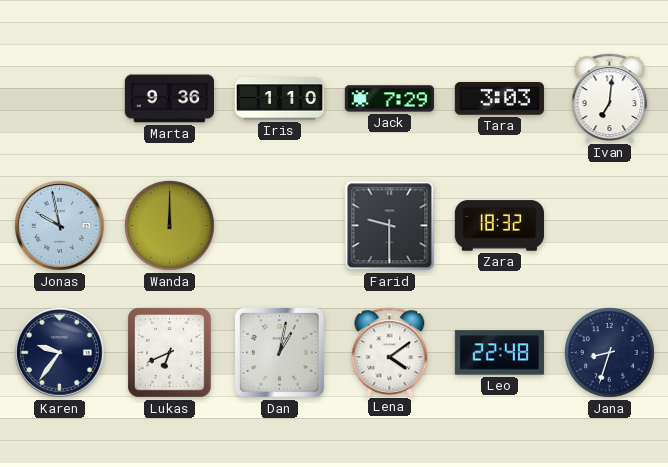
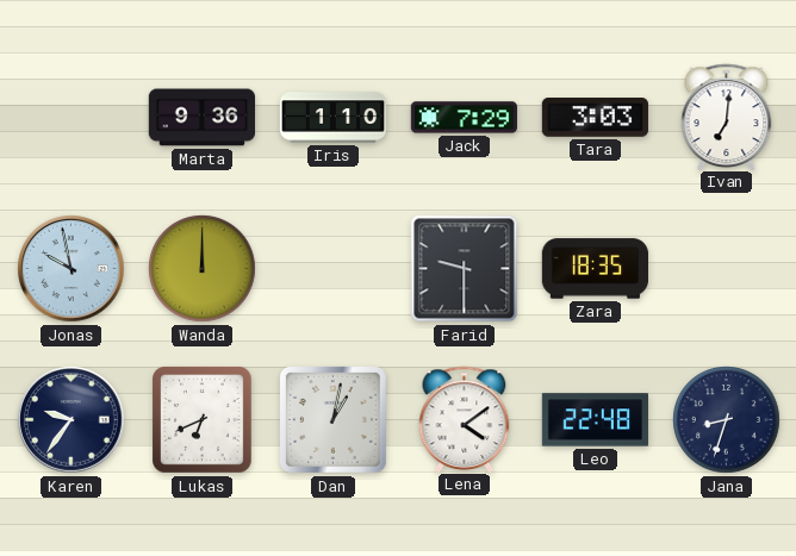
Zara: 18:32 -> 18:35 (595, 269)
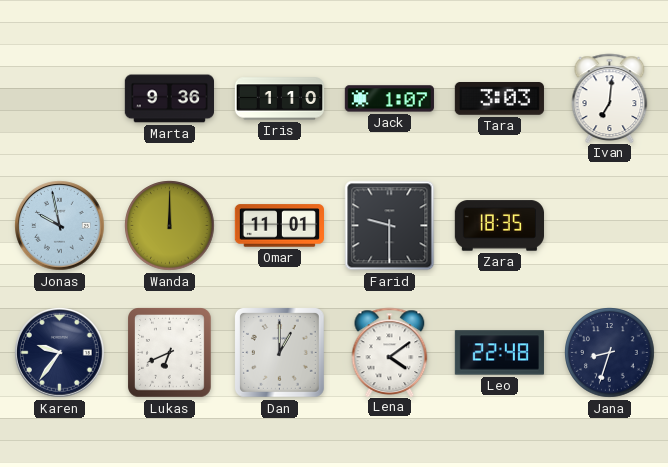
Jack: 7:29 -> 1:07 (389, 99)
Omar: none -> 11:01 (279, 226)
Dan: 1:02 -> 1:00 (279, 352)
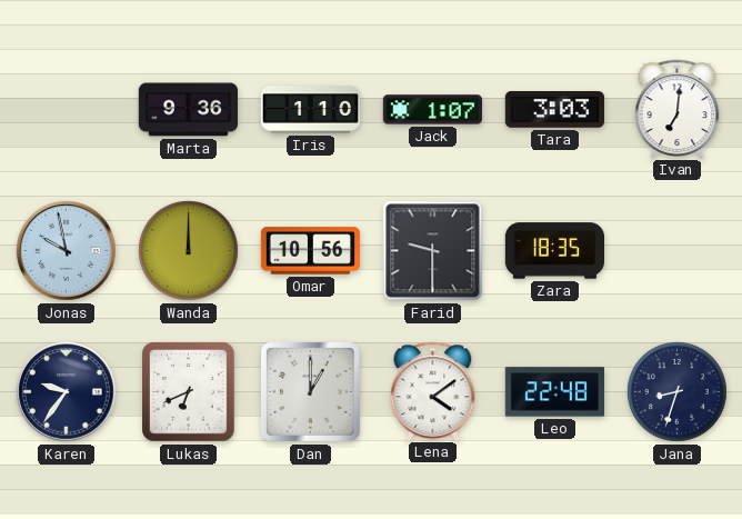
Omar: 11:01 -> 10:56 (310, 251)
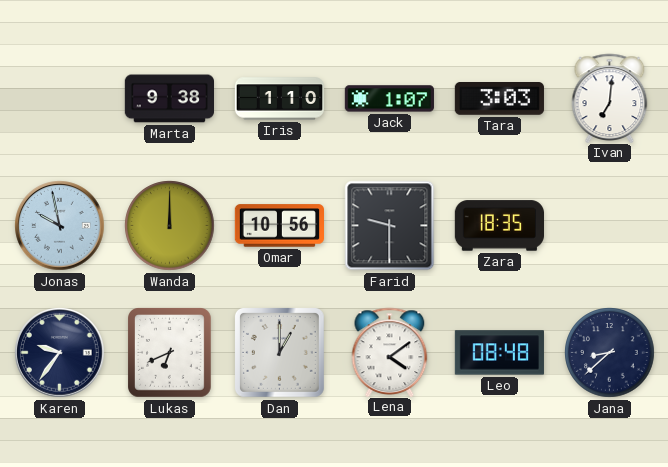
Marta: 9:36 -> 9:38 (169, 99)
Leo: 22:48 -> 08:48 (499, 353)
Jana: 8:33 -> 8:38 (610, 353)
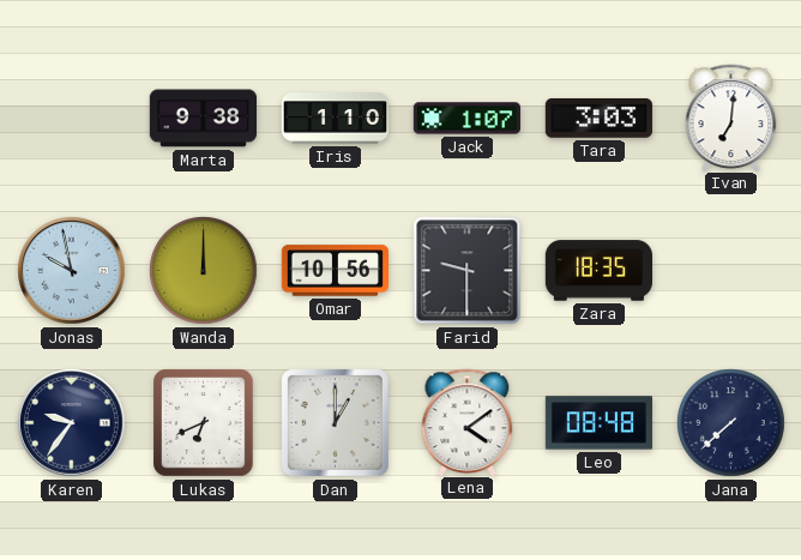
Jana: 8:38 -> 7:38 (731, 423)
